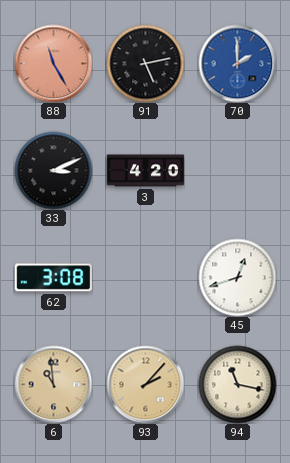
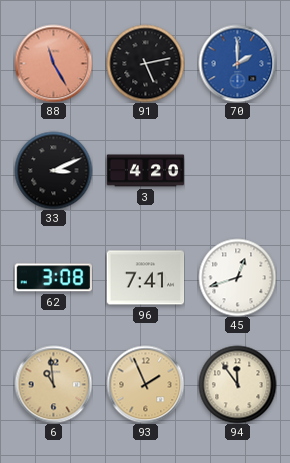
96: none -> 7:41 (145, 278)
93: 2:07 -> 1:56 (145, 384)
94: 11:17 -> 11:54 (237, 384)
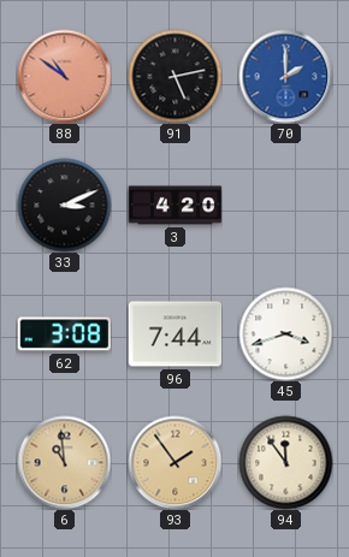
88: 11:25 -> 10:51 (64, 76)
96: 7:41 -> 7:44 (174, 334)
45: 12:42 -> 3:42 (285, 333)
93: 1:56 -> 1:54 (174, 462)
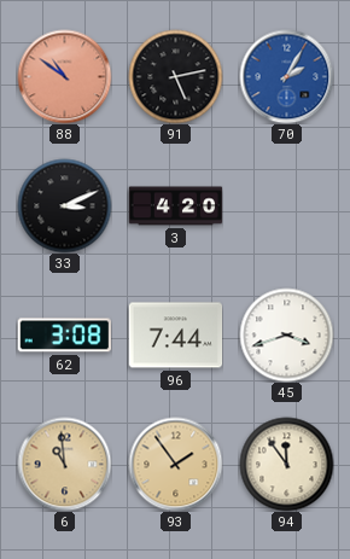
70: 2:00 -> 2:05 (286, 76)
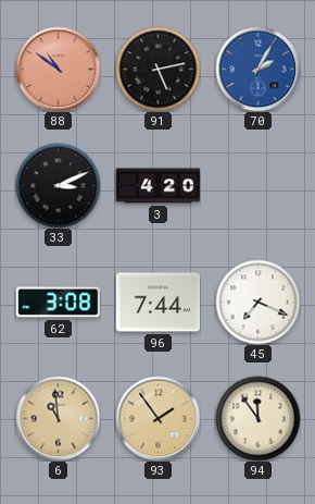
45: 3:42 -> 7:19 (257, 302)
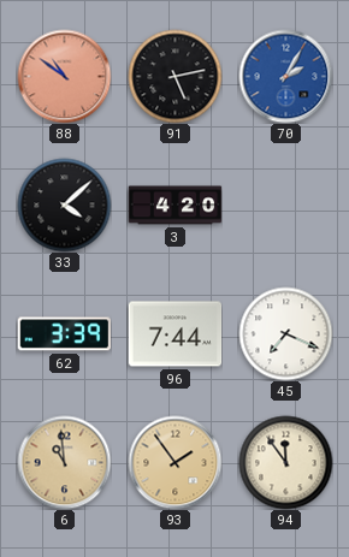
33: 3:11 -> 4:08 (64, 205)
62: 3:08 -> 3:39 (64, 334)
